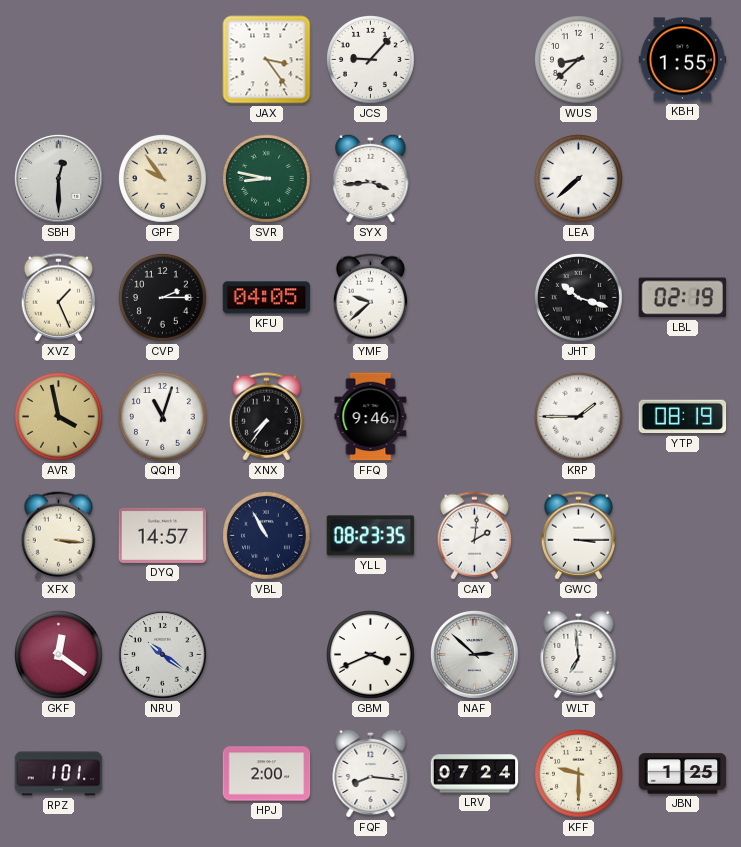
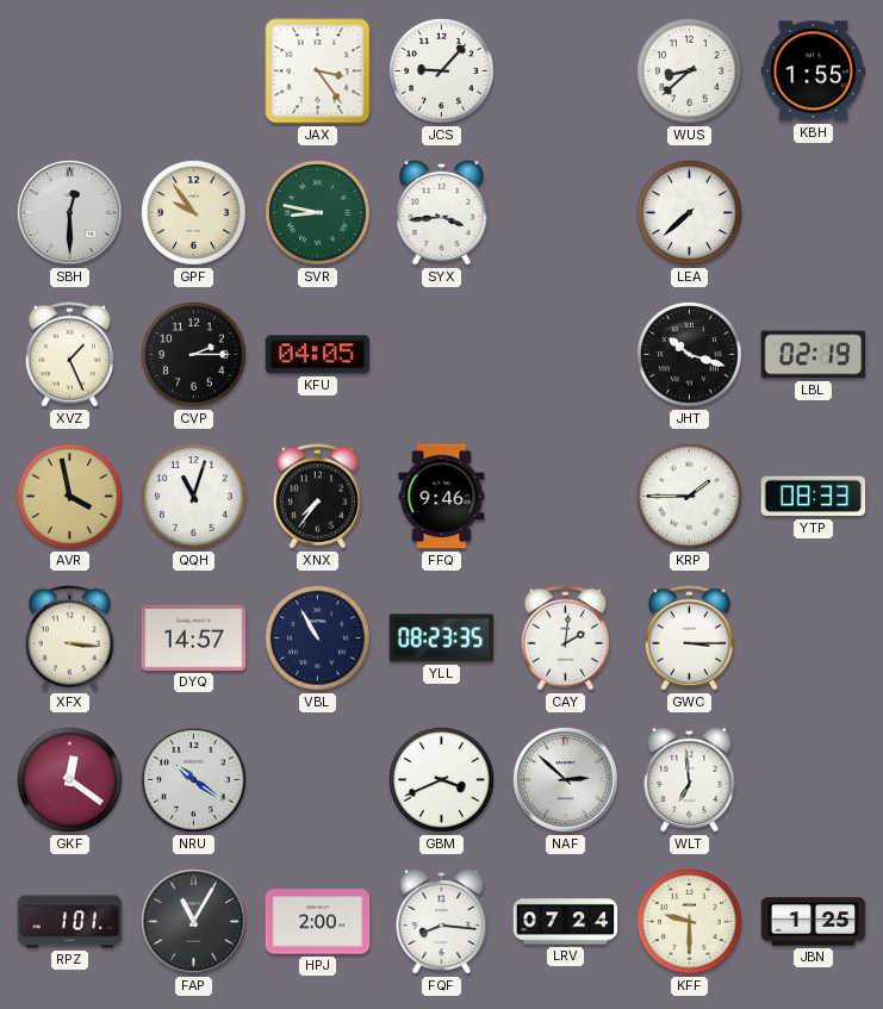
YMF: 9:38 -> none (370, 298)
YTP: 08:19 -> 08:33 (814, 497)
FAP: none -> 11:05 (194, 922)
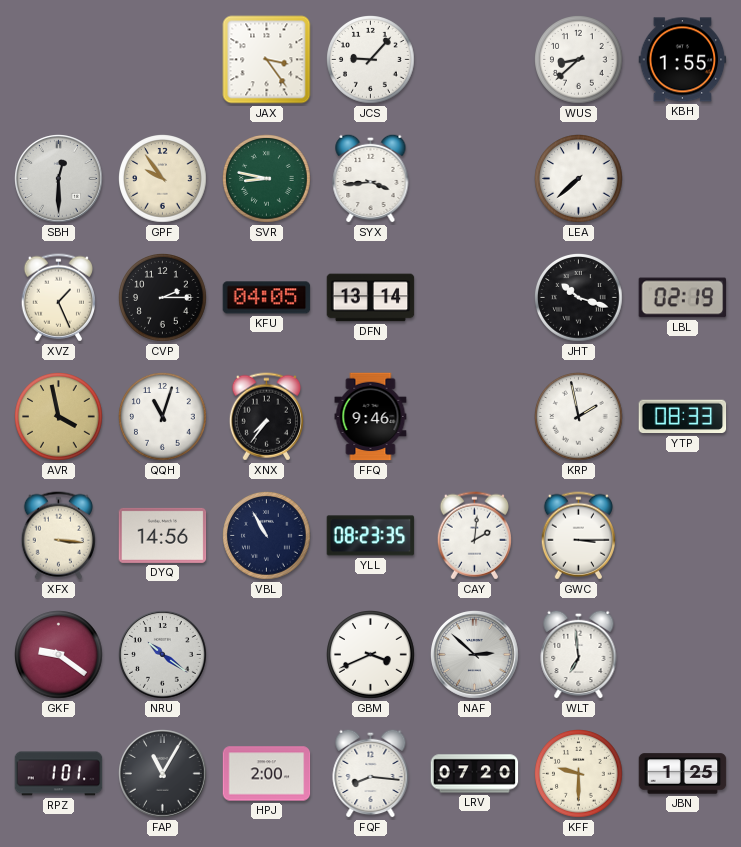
DFN: none -> 13:14 (371, 298)
KRP: 1:45 -> 1:58 (579, 417)
DYQ: 14:57 -> 14:56 (163, 535)
GKF: 12:21 -> 9:21 (59, 655)
LRV: 07:24 -> 07:20 (475, 774)
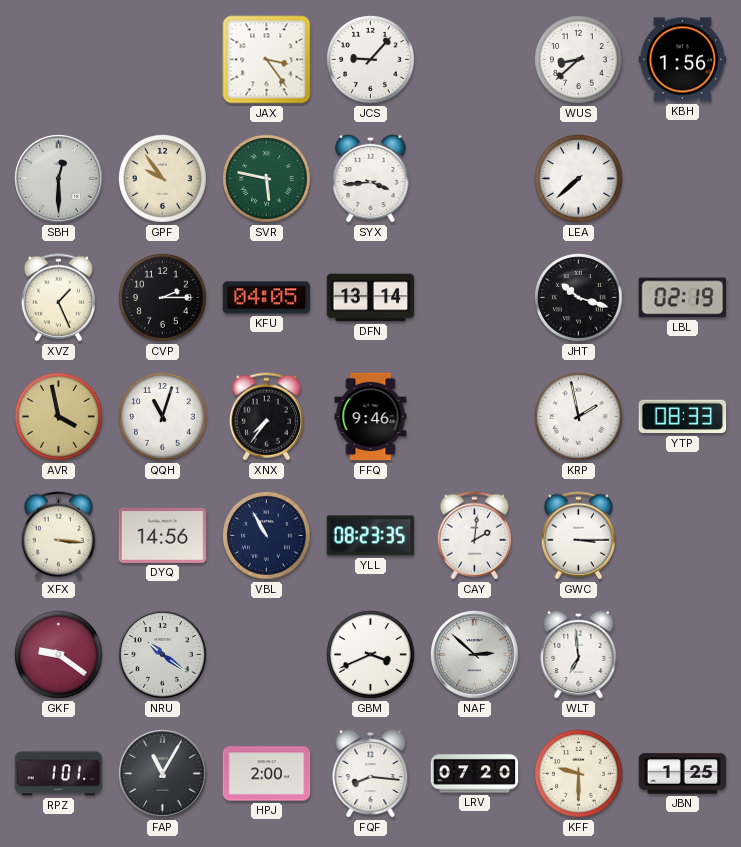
KBH: 1:55 -> 1:56 (683, 60)
SVR: 8:47 -> 5:47 (267, 179)
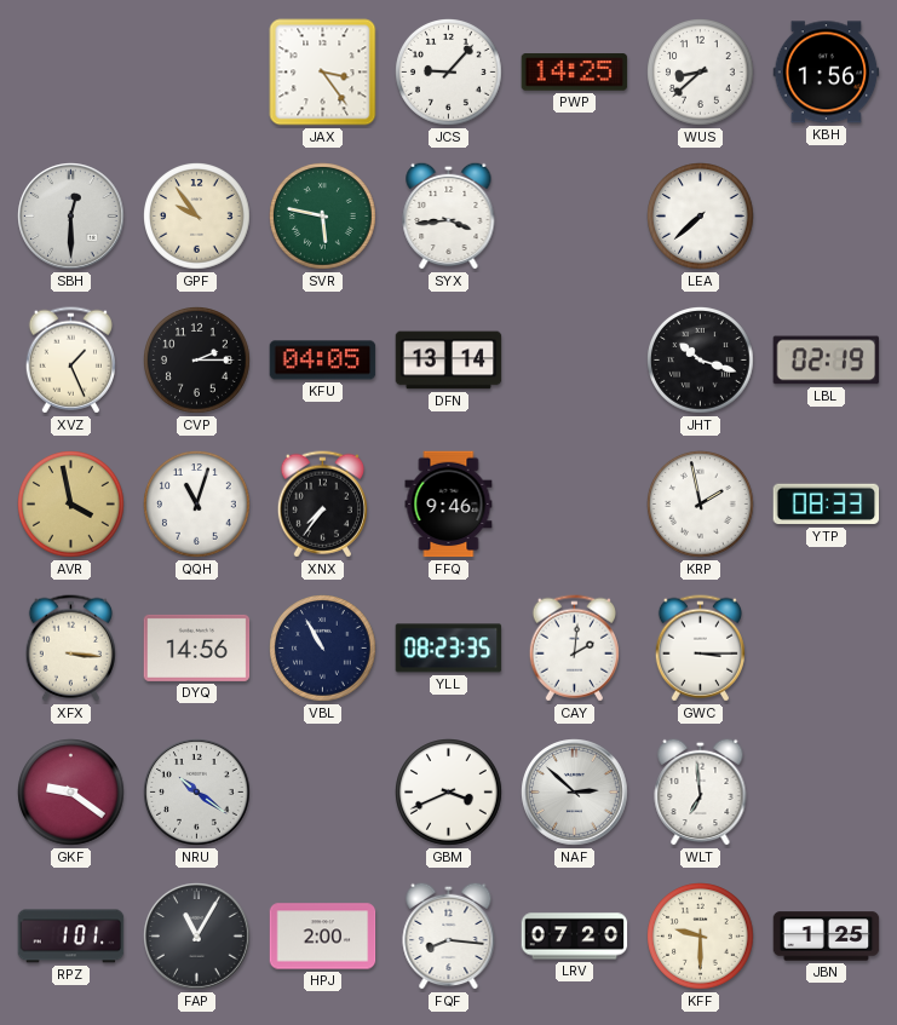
PWP: none -> 14:25 (575, 73)
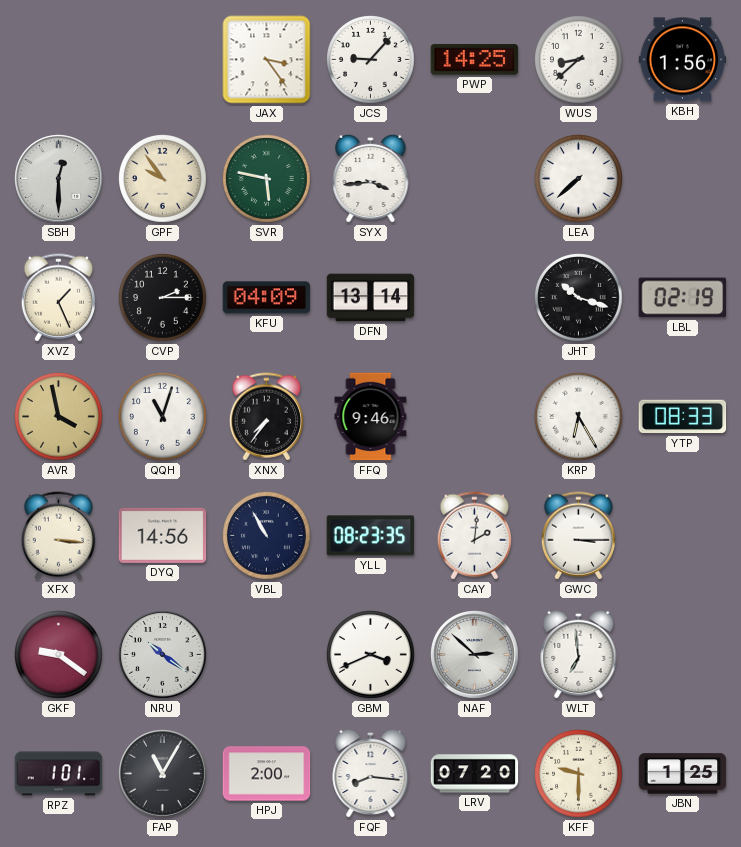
KFU: 04:05 -> 04:09 (267, 298)
KRP: 1:58 -> 6:25 (579, 417)
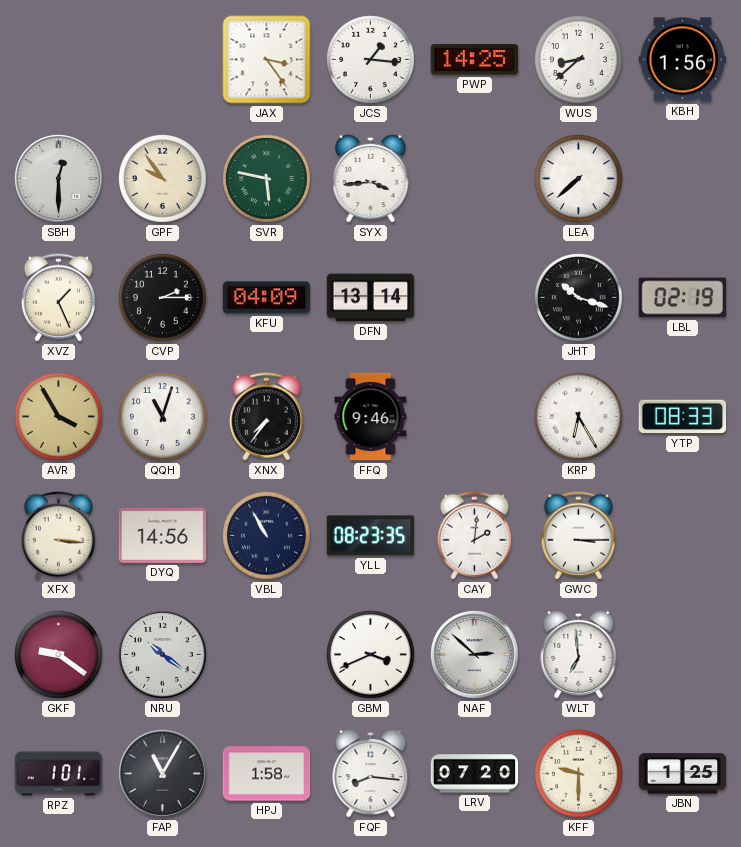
JCS: 9:07 -> 1:16 (371, 60)
AVR: 3:58 -> 3:55 (59, 417)
HPJ: 2:00 -> 1:58 (267, 774)
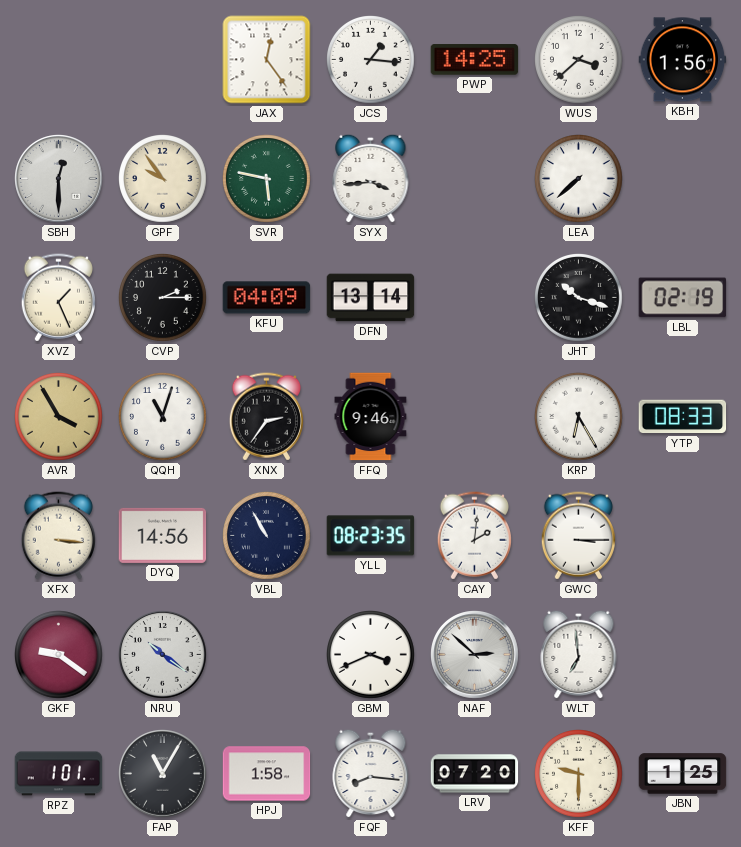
JAX: 3:24 -> 12:24 (267, 60)
WUS: 8:38 -> 3:38 (579, 60)
XNX: 7:36 -> 2:36 (266, 417)
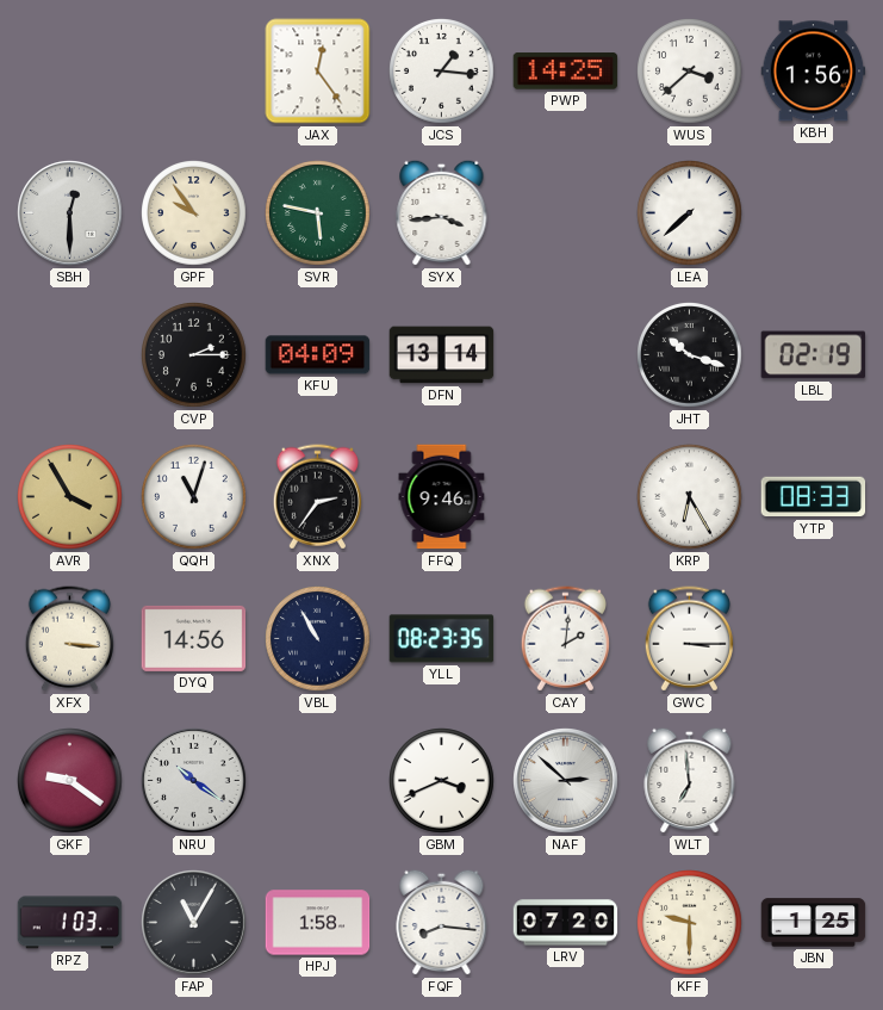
XVZ: 1:26 -> none (58, 298)
RPZ: 1:01 -> 1:03 (70, 923)
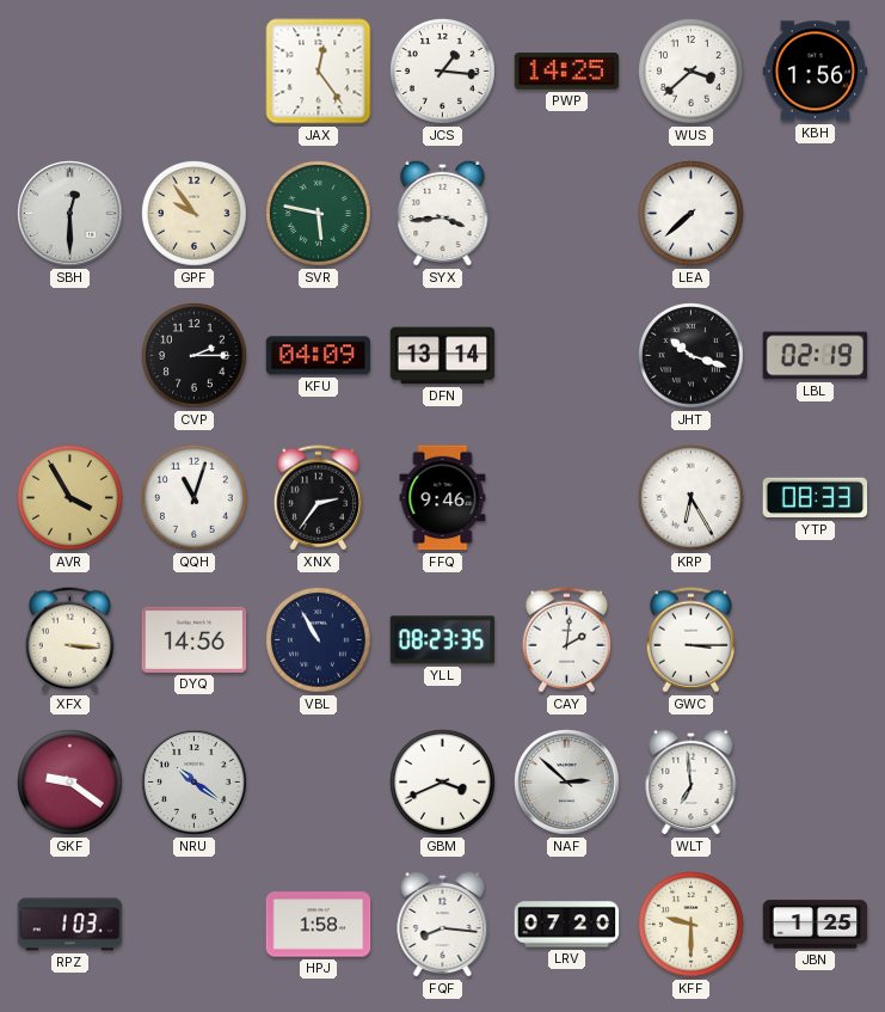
FAP: 11:05 -> none (194, 923)
